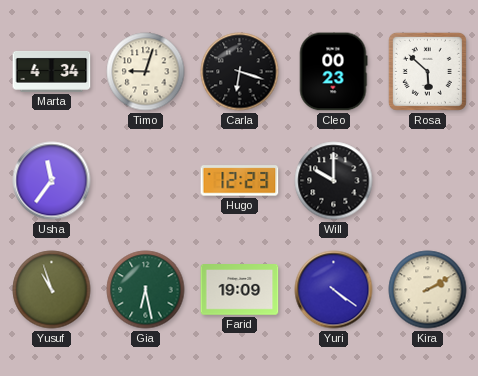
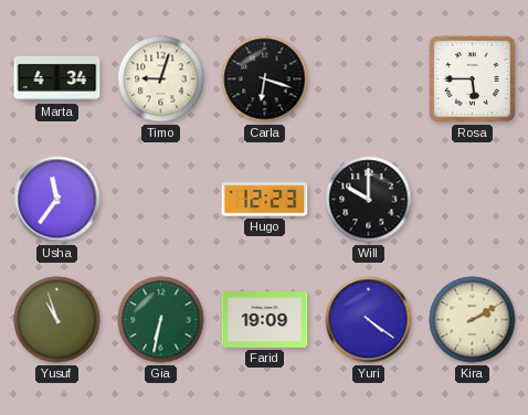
Cleo: 00:23 -> none (333, 72)
Rosa: 5:52 -> 5:45 (472, 78)
Gia: 6:28 -> 6:32 (161, 320)
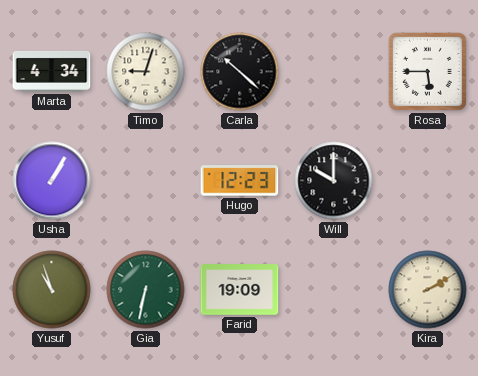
Carla: 6:18 -> 10:22 (240, 72)
Usha: 11:36 -> 1:05 (52, 181)
Yuri: 4:21 -> none (369, 320)
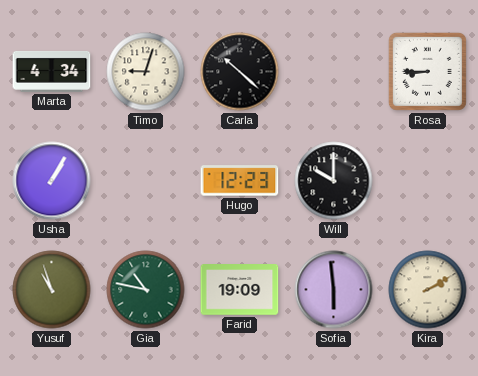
Rosa: 5:45 -> 8:45 (427, 71)
Gia: 6:32 -> 10:47 (146, 290)
Sofia: none -> 5:59 (334, 290)
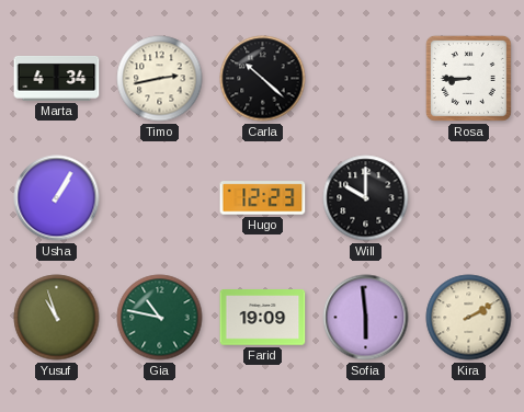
Timo: 9:03 -> 2:43 (160, 79)
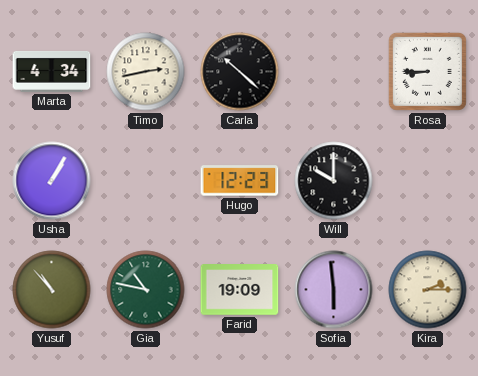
Yusuf: 10:57 -> 10:53 (52, 290)
Kira: 2:10 -> 2:15 (428, 290)
